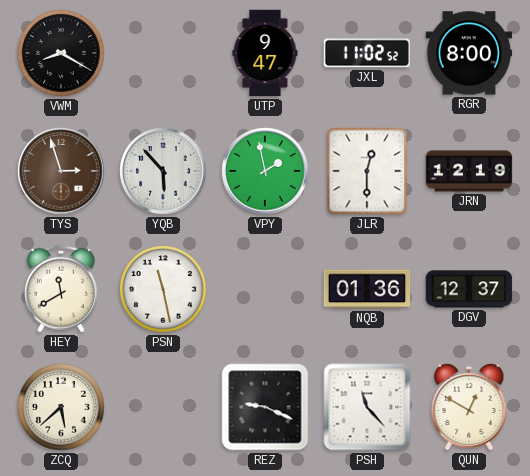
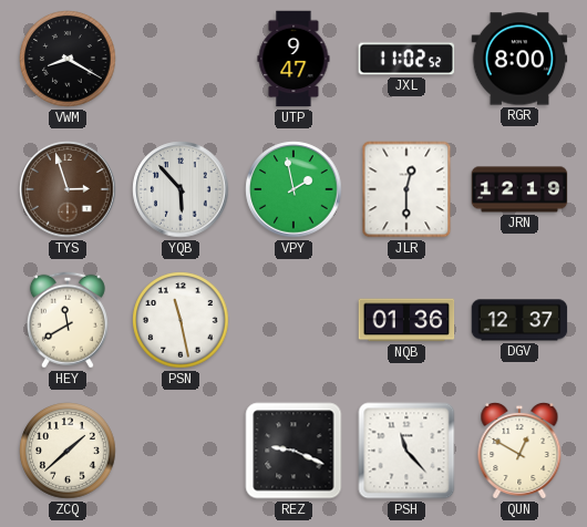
ZCQ: 5:38 -> 1:38 (68, 451)
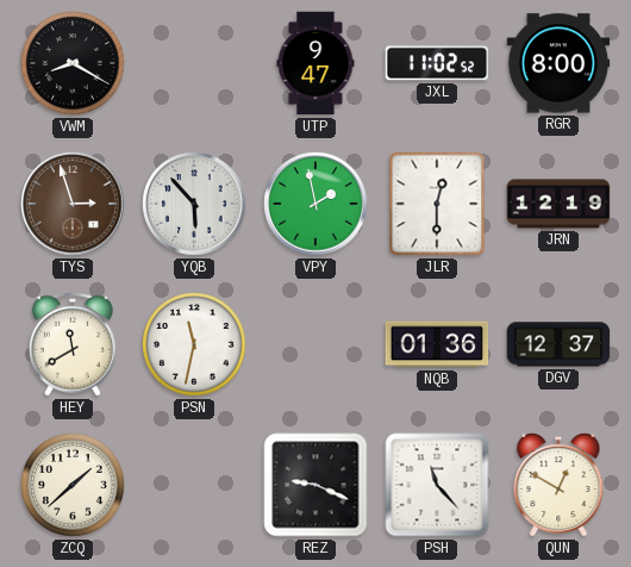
PSN: 11:28 -> 11:32 (194, 344)
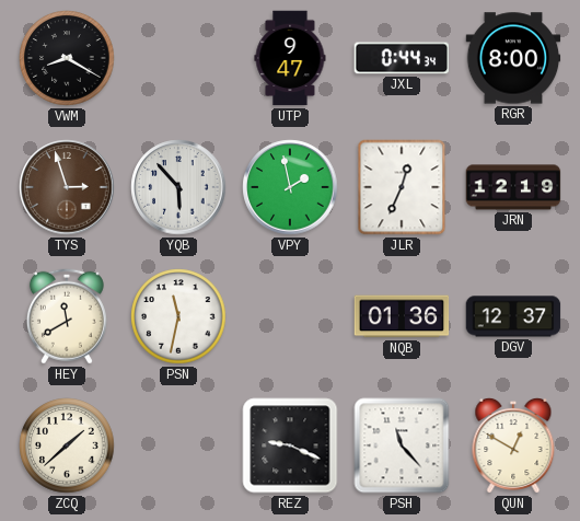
JXL: 11:02 -> 0:44 (402, 58)
JLR: 12:30 -> 12:34 (402, 187)
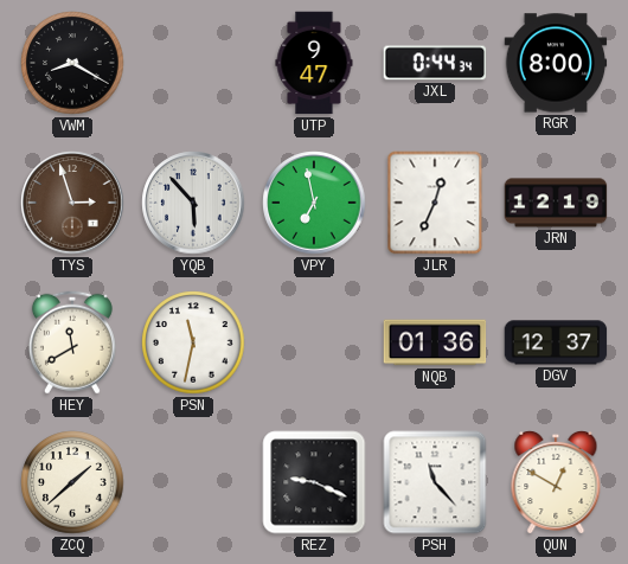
VPY: 1:58 -> 6:58 (314, 203)
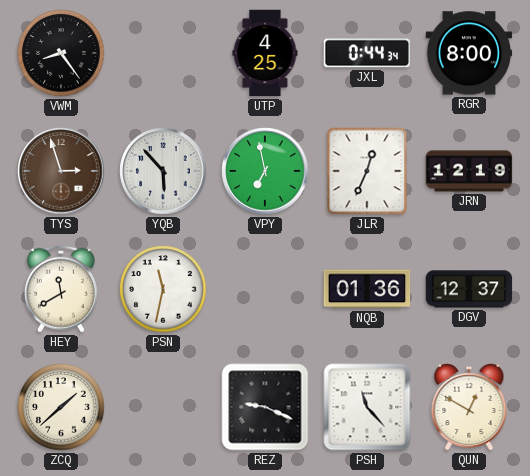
VWM: 8:20 -> 8:24 (61, 53)
UTP: 9:47 -> 4:25 (265, 53)
